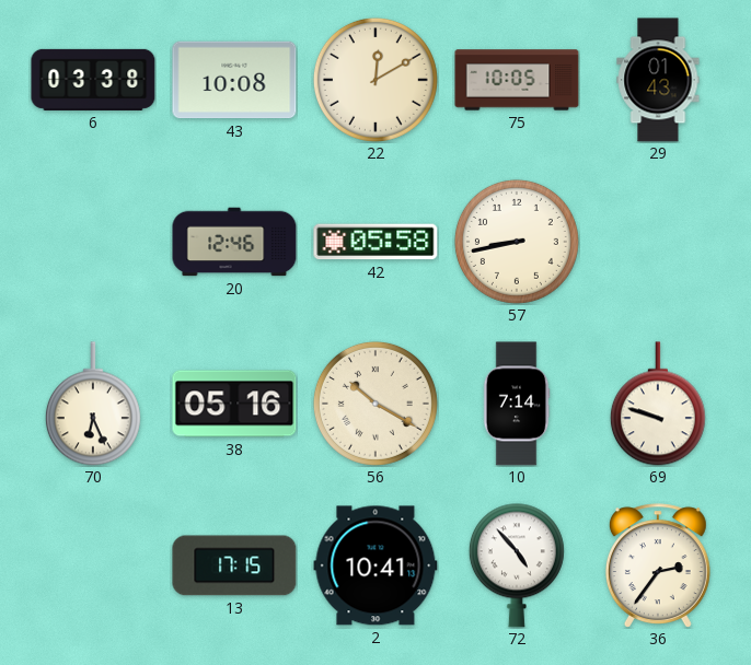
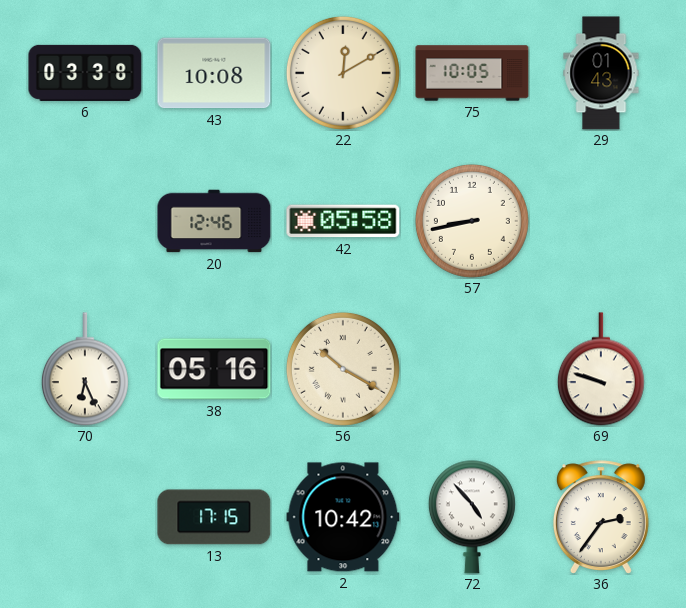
10: 7:14 -> none (517, 404)
2: 10:41 -> 10:42 (343, 517)
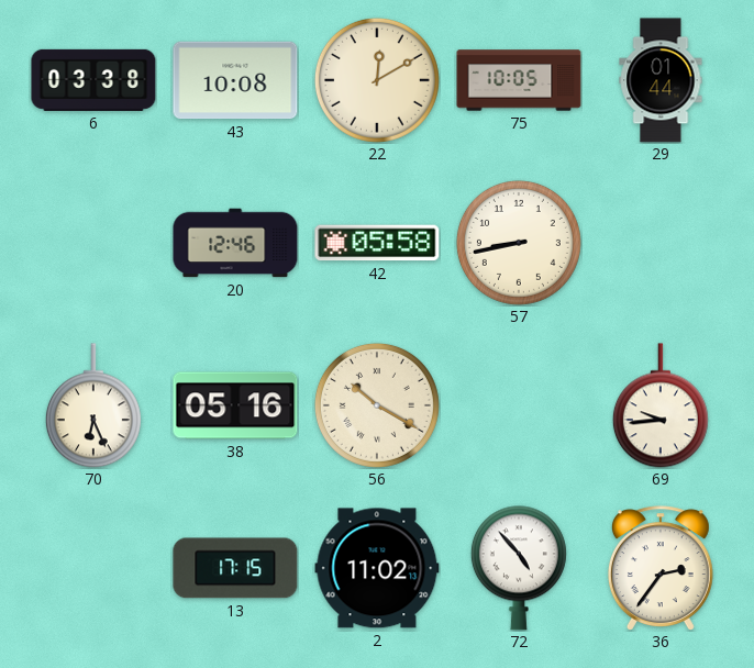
29: 01:43 -> 01:44 (661, 80)
69: 9:48 -> 9:44 (661, 405)
2: 10:42 -> 11:02 (377, 568)
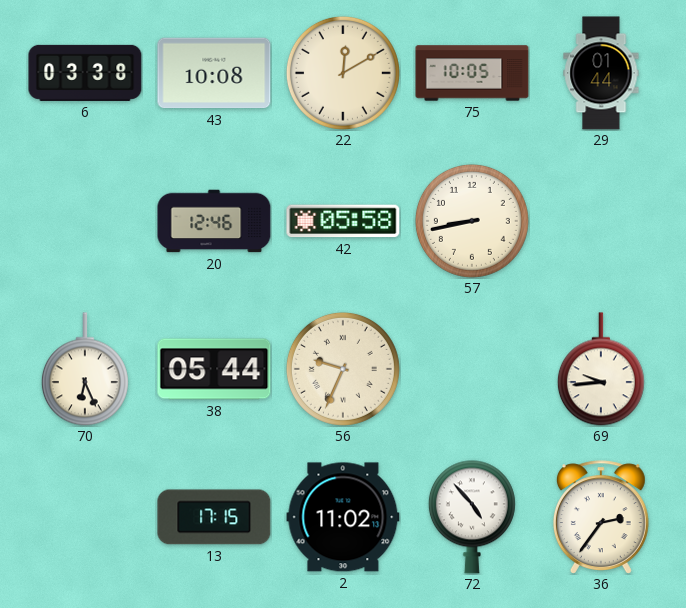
38: 05:16 -> 05:44 (214, 369)
56: 10:20 -> 9:34 (343, 369)
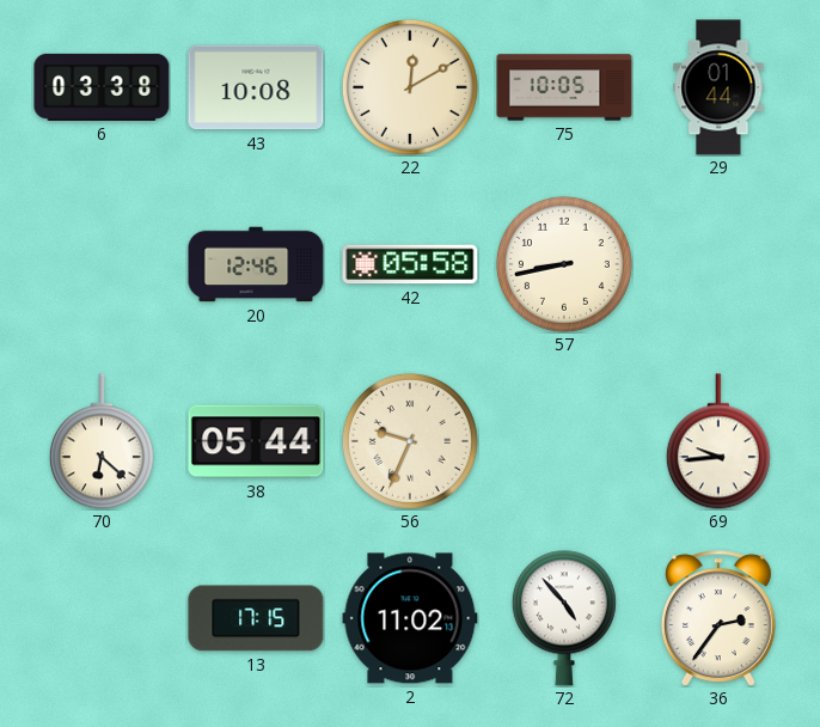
70: 6:26 -> 6:22 (102, 441)
